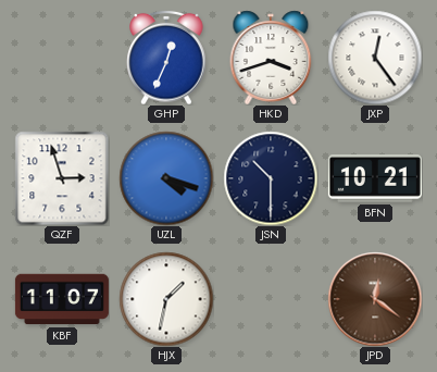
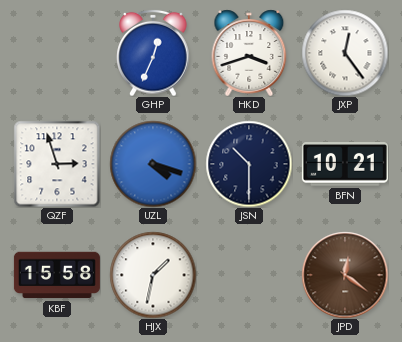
KBF: 11:07 -> 15:58 (57, 275)
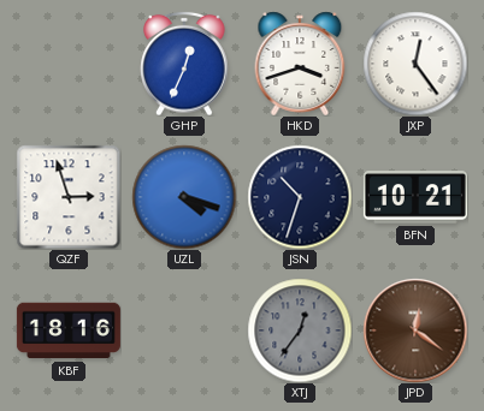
JSN: 10:30 -> 10:33 (300, 197)
KBF: 15:58 -> 18:16 (69, 330)
HJX: 1:32 -> none (153, 275)
XTJ: none -> 12:36 (300, 330)
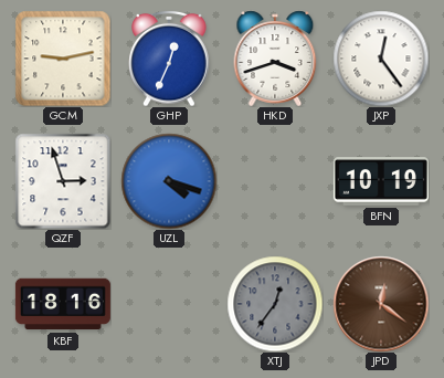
GCM: none -> 9:13 (63, 59)
JSN: 10:33 -> none (300, 197)
BFN: 10:21 -> 10:19 (381, 181)
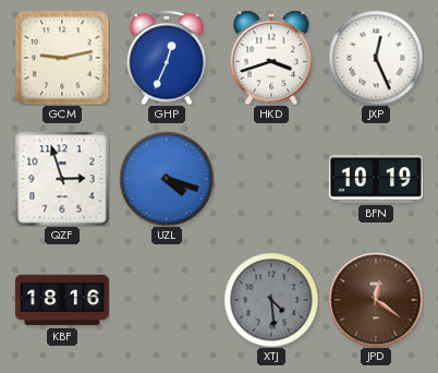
JXP: 12:24 -> 12:26 (376, 58)
XTJ: 12:36 -> 4:29 (271, 300)
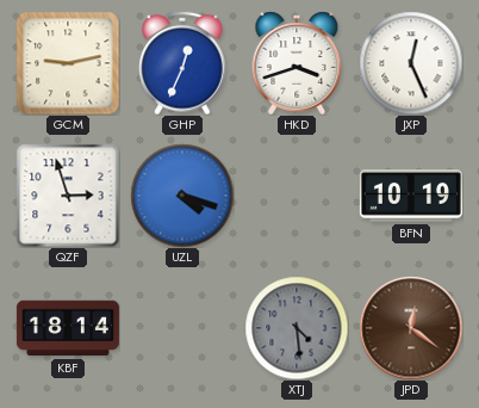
KBF: 18:16 -> 18:14 (68, 328)
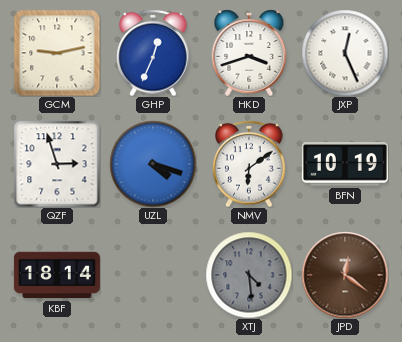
NMV: none -> 6:09 (249, 164)
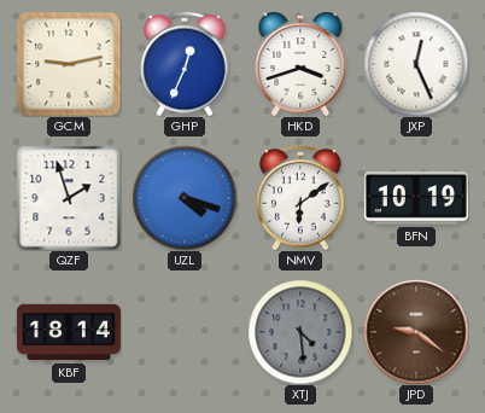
QZF: 2:57 -> 1:57 (69, 198)
JPD: 12:21 -> 9:21 (416, 332)
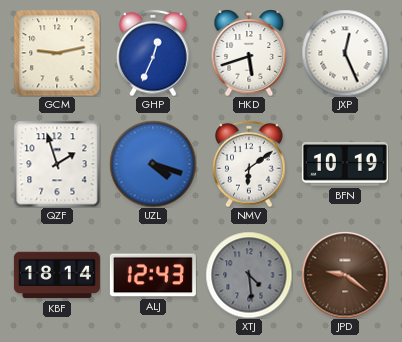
HKD: 3:42 -> 5:42 (249, 53)
ALJ: none -> 12:43 (153, 275)
